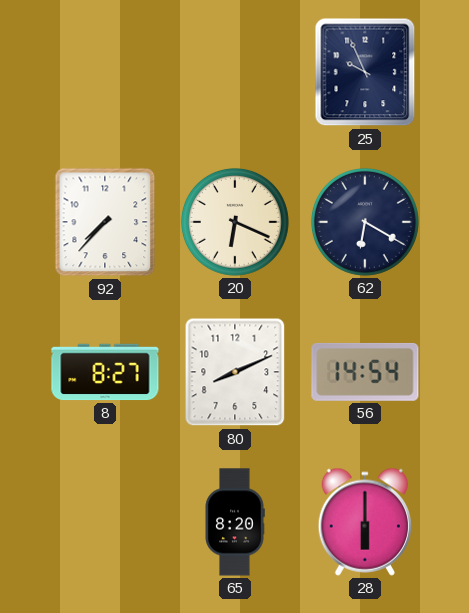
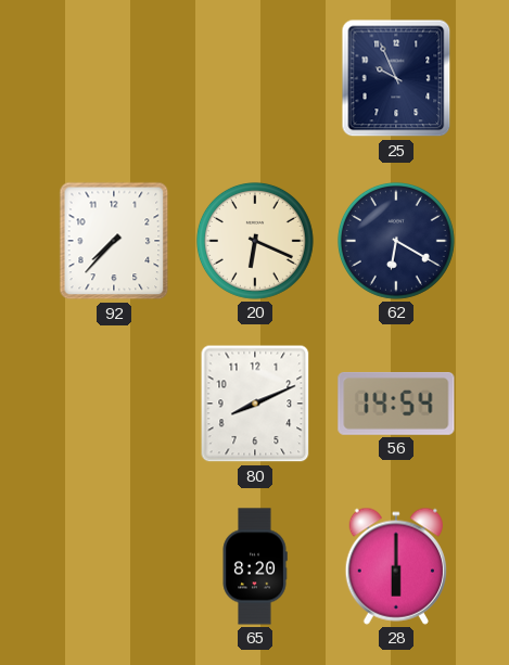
8: 8:27 -> none (105, 372)
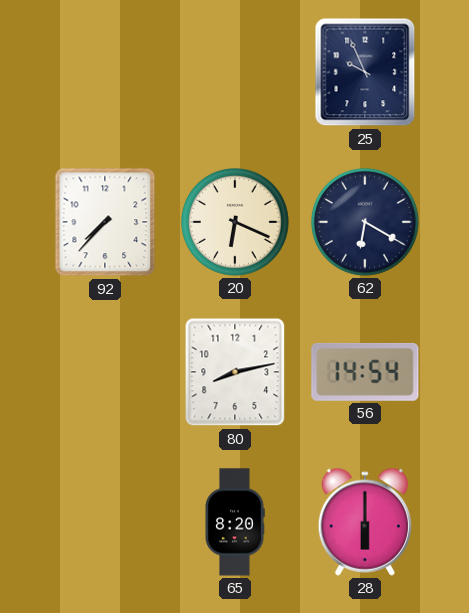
80: 8:11 -> 8:13 (235, 372)
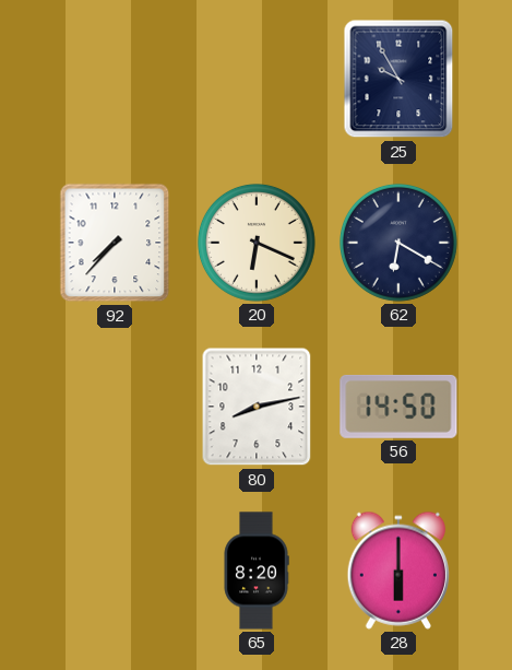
25: 9:56 -> 9:55 (398, 79)
56: 14:54 -> 14:50 (398, 407)
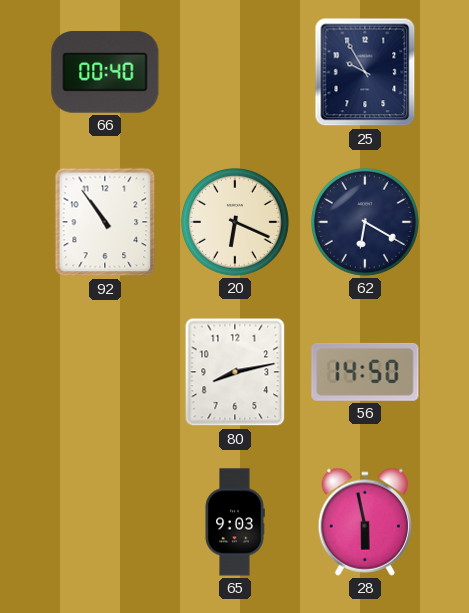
66: none -> 00:40 (105, 72)
92: 7:37 -> 10:54 (105, 222)
65: 8:20 -> 9:03 (235, 522)
28: 6:00 -> 5:58 (365, 522)
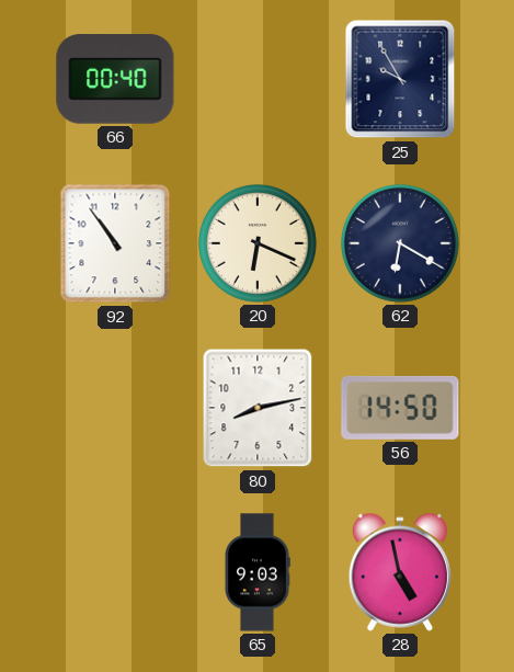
28: 5:58 -> 4:58 (400, 572)
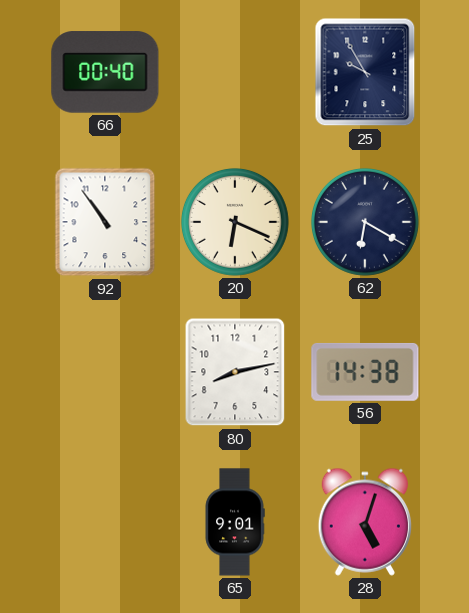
56: 14:50 -> 14:38 (365, 372)
65: 9:03 -> 9:01 (235, 522)
28: 4:58 -> 5:03 (365, 522)
